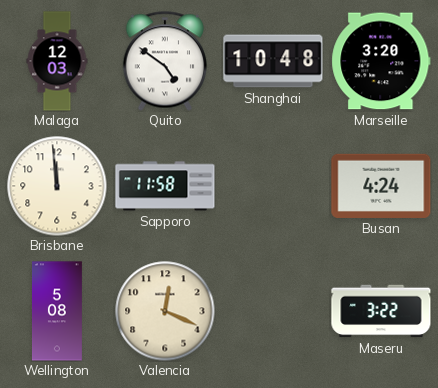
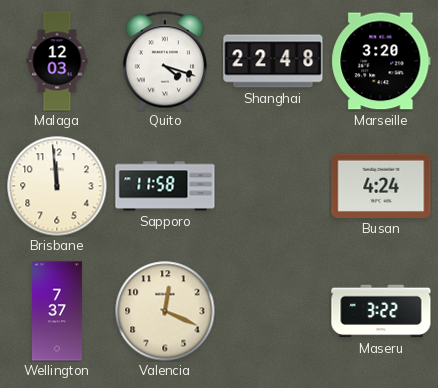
Quito: 4:51 -> 4:18 (165, 61)
Shanghai: 10:48 -> 22:48 (273, 61)
Wellington: 5:08 -> 7:37 (57, 311)
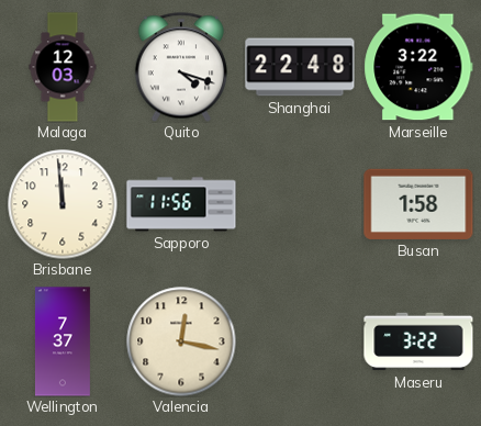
Marseille: 3:20 -> 3:22 (418, 67)
Sapporo: 11:58 -> 11:56 (181, 204)
Busan: 4:24 -> 1:58 (418, 204)
Valencia: 12:19 -> 12:17 (181, 341)
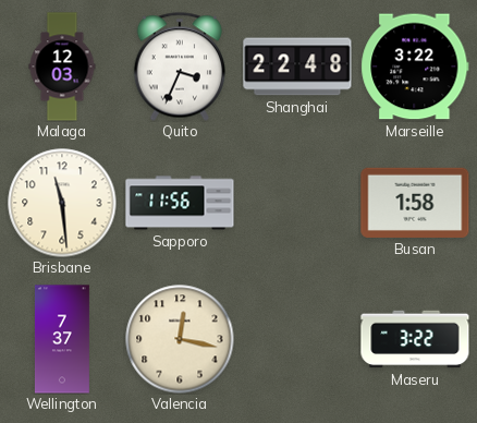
Quito: 4:18 -> 3:34 (180, 67)
Brisbane: 11:59 -> 11:29 (62, 203)
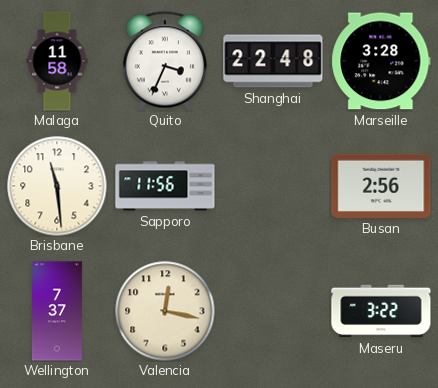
Malaga: 12:03 -> 11:58 (57, 61)
Marseille: 3:22 -> 3:28 (381, 61)
Busan: 1:58 -> 2:56 (381, 186)
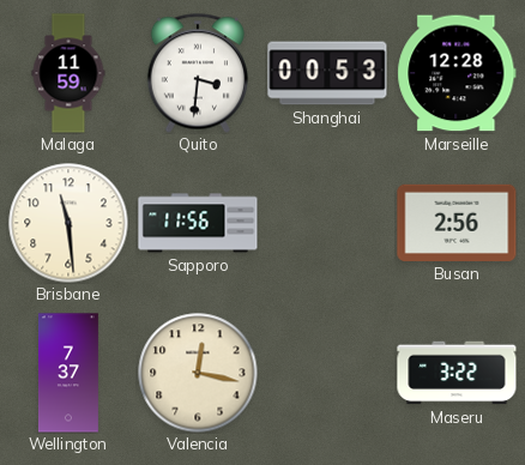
Malaga: 11:58 -> 11:59 (68, 73)
Quito: 3:34 -> 3:31 (198, 73)
Shanghai: 22:48 -> 00:53 (327, 73)
Marseille: 3:28 -> 12:28 (457, 73)
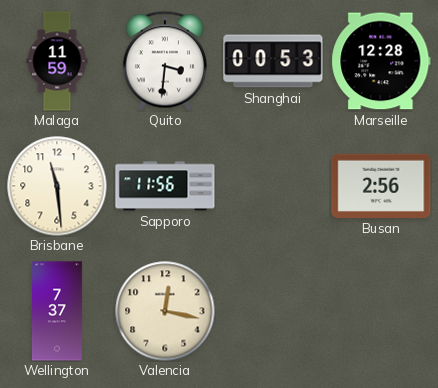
Maseru: 3:22 -> none (457, 373)
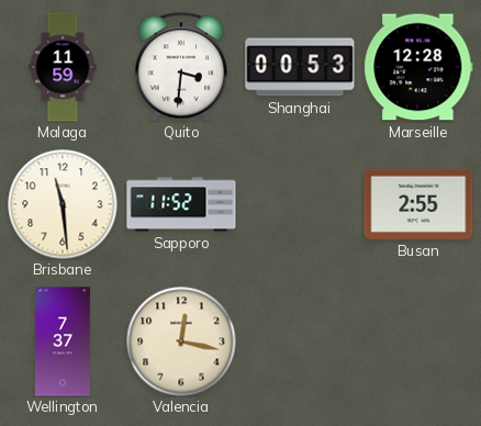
Sapporo: 11:56 -> 11:52 (181, 204)
Busan: 2:56 -> 2:55 (418, 204)
